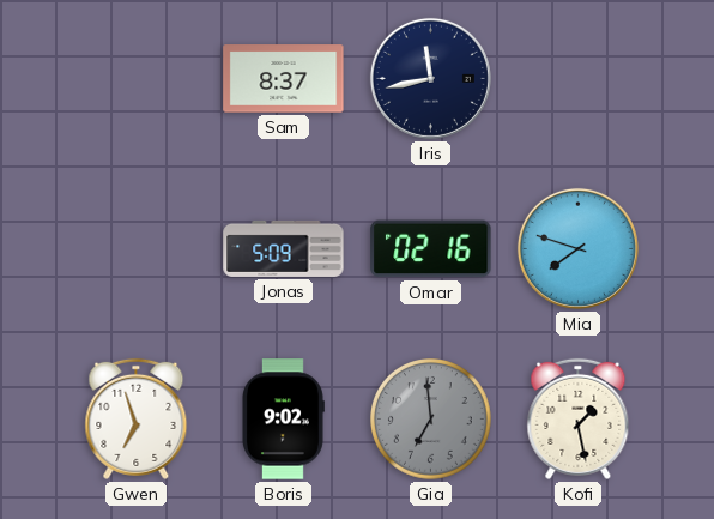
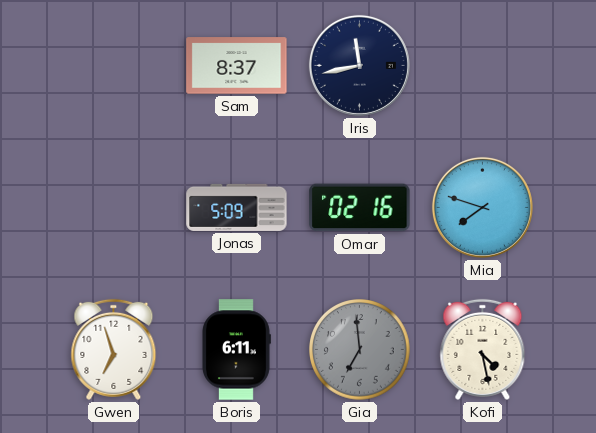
Boris: 9:02 -> 6:11 (237, 350)
Kofi: 1:28 -> 4:28 (483, 349)
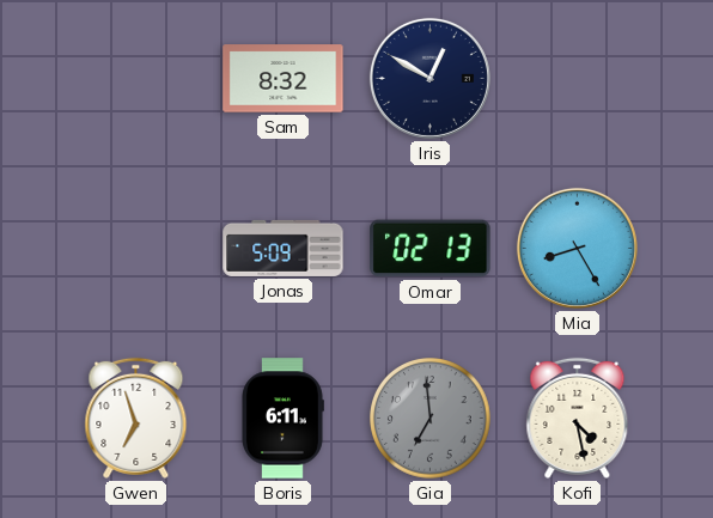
Sam: 8:37 -> 8:32 (284, 79)
Iris: 11:43 -> 12:50 (429, 78)
Omar: 02:16 -> 02:13 (431, 249)
Mia: 7:48 -> 8:25 (577, 248)
